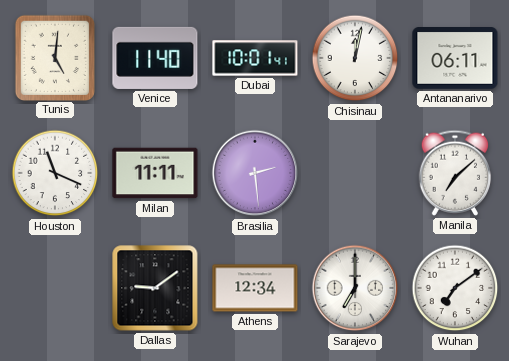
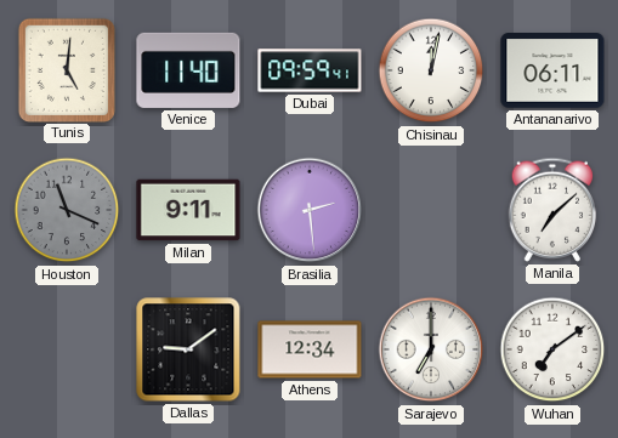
Dubai: 10:01 -> 09:59 (310, 70)
Houston dial: white -> grey (67, 210)
Milan: 11:11 -> 9:11 (188, 210)
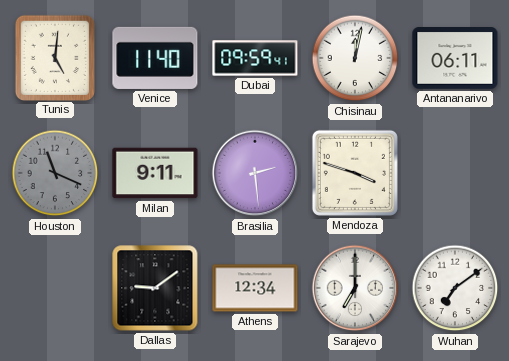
Mendoza: none -> 3:48 (355, 173)
Manila: 7:08 -> none (552, 210)
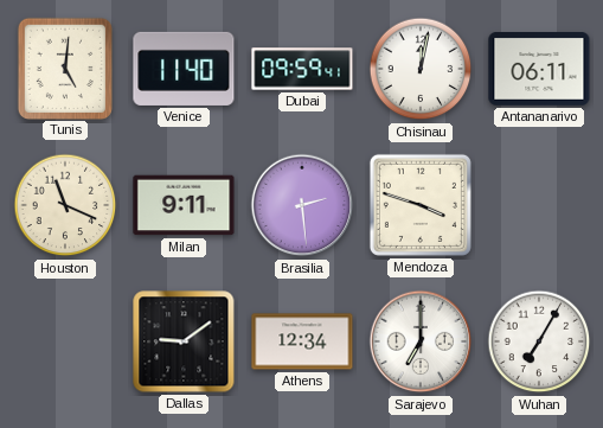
Houston dial: grey -> cream (65, 205)
Wuhan: 7:09 -> 7:05 (539, 341)
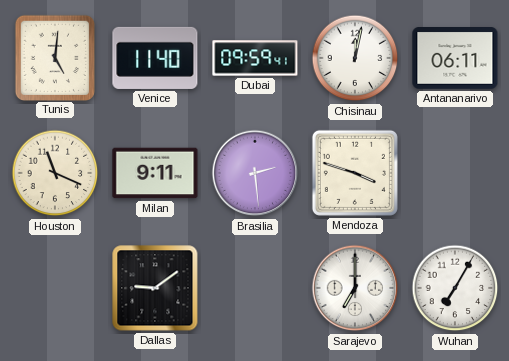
Athens: 12:34 -> none (302, 341)
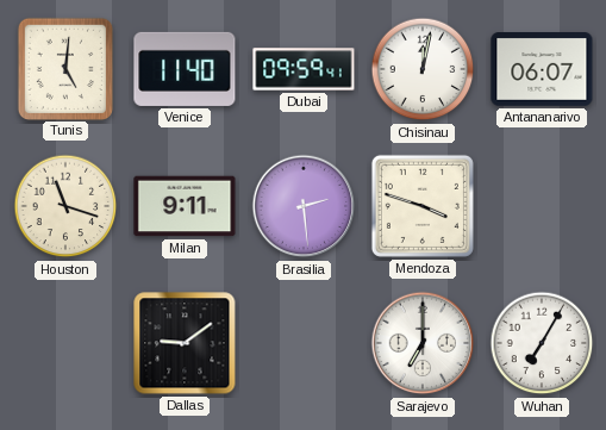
Antananarivo: 06:11 -> 06:07 (542, 70)
Houston: 11:19 -> 11:18 (65, 206)
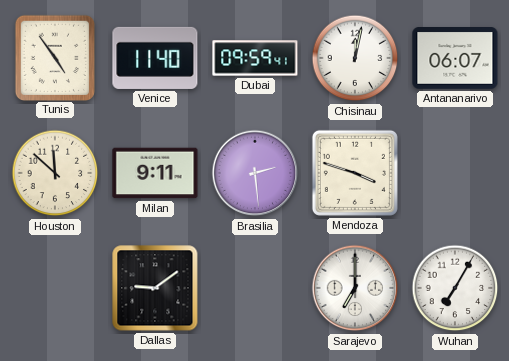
Tunis: 5:01 -> 4:54 (54, 57)
Houston: 11:18 -> 11:52 (55, 173)
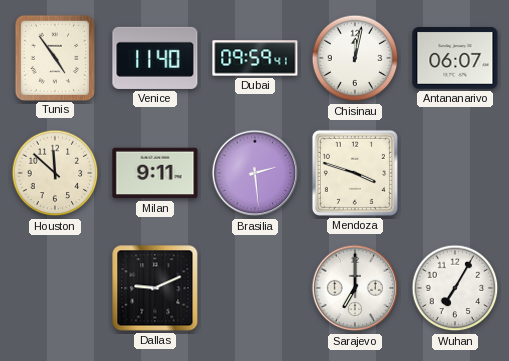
Dallas: 9:09 -> 9:11 (155, 288)
